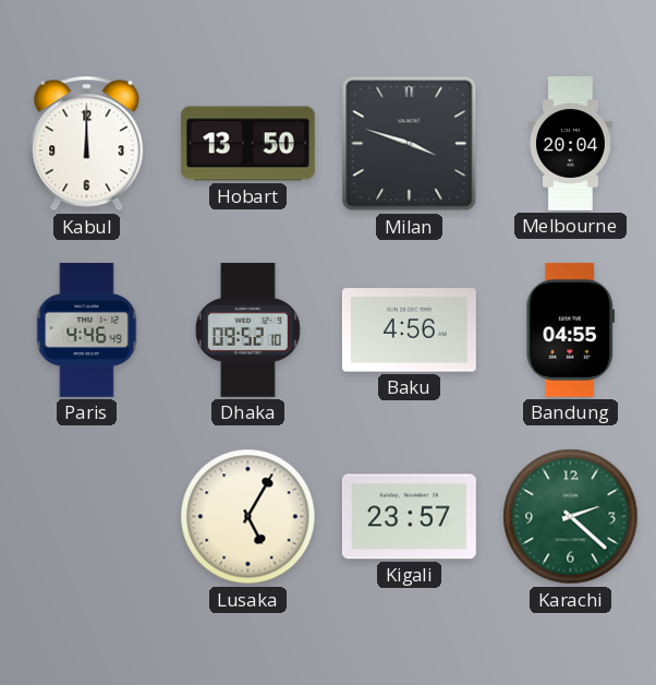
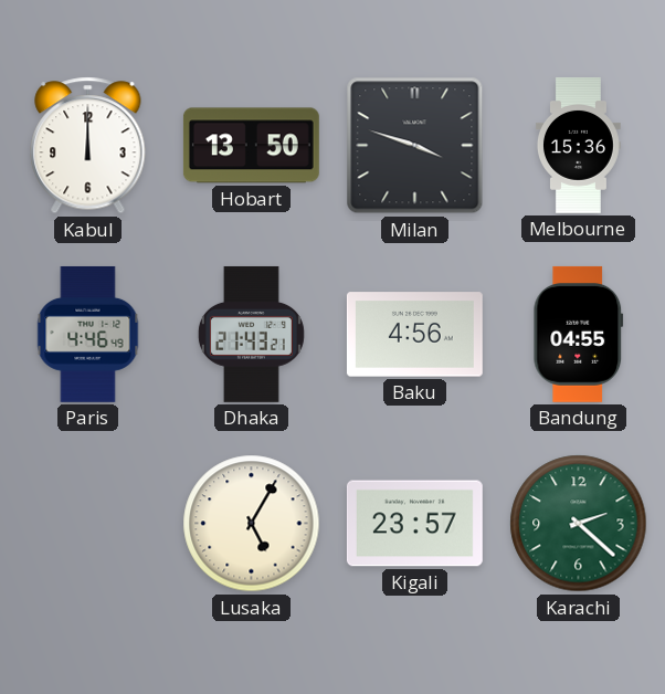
Melbourne: 20:04 -> 15:36 (578, 145)
Dhaka: 09:52 -> 21:43 (251, 334)
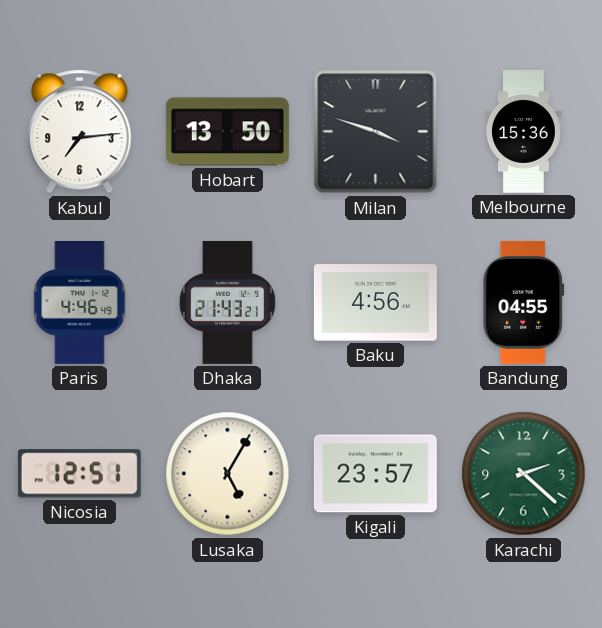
Kabul: 12:00 -> 7:14 (80, 132)
Nicosia: none -> 12:51 (79, 474)
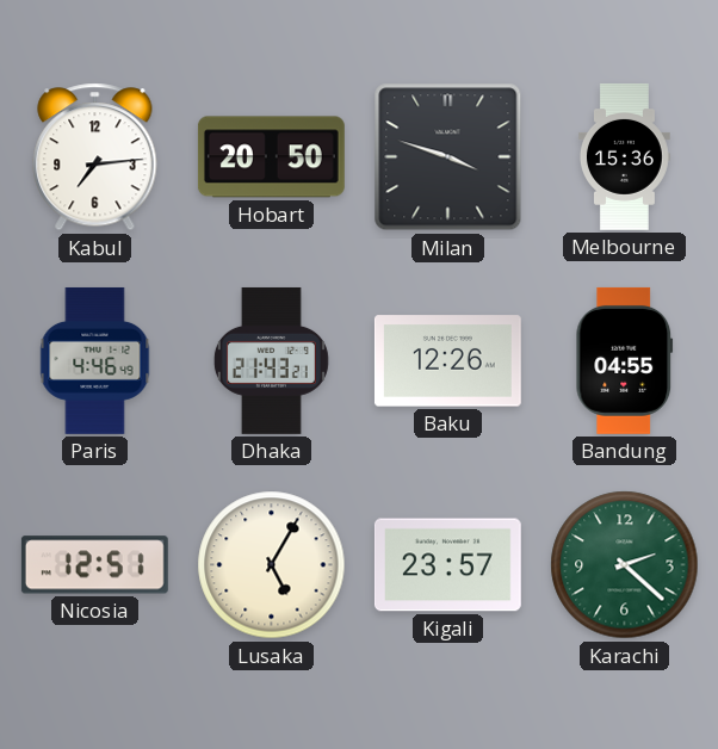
Hobart: 13:50 -> 20:50 (271, 157)
Baku: 4:56 -> 12:26 (447, 361)
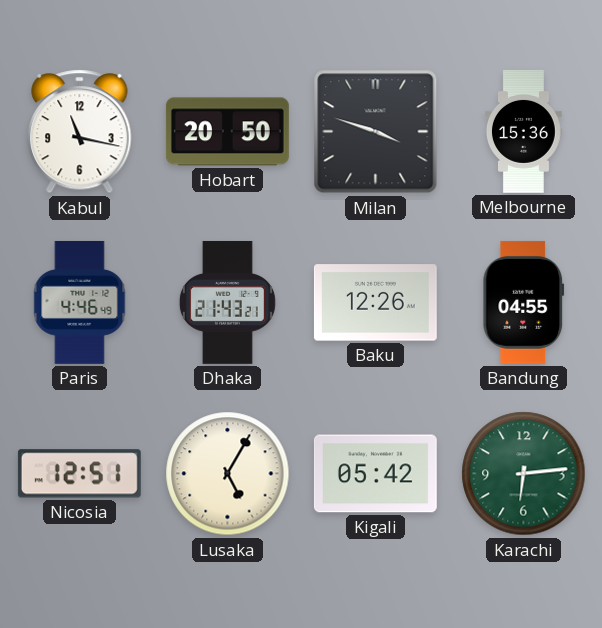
Kabul: 7:14 -> 11:17 (80, 132)
Kigali: 23:57 -> 05:42 (375, 474)
Karachi: 2:22 -> 6:14 (524, 474)
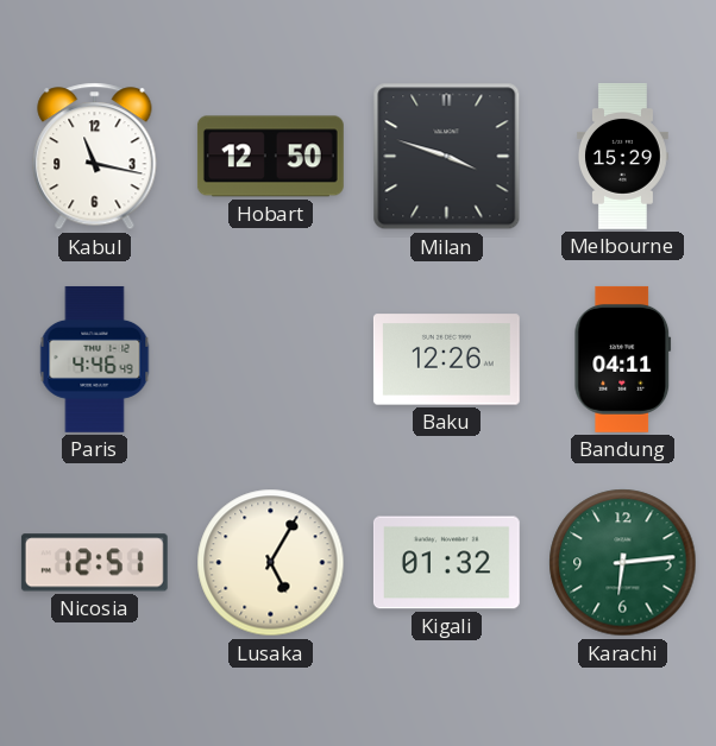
Hobart: 20:50 -> 12:50 (270, 157)
Melbourne: 15:36 -> 15:29 (622, 156)
Dhaka: 21:43 -> none (227, 302)
Bandung: 04:55 -> 04:11 (623, 359)
Kigali: 05:42 -> 01:32 (446, 563)
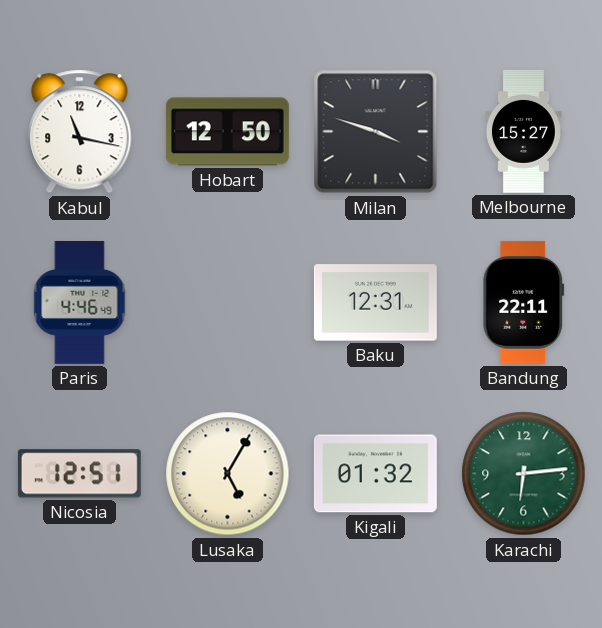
Melbourne: 15:29 -> 15:27 (523, 131)
Baku: 12:26 -> 12:31 (375, 303)
Bandung: 04:11 -> 22:11 (524, 302)
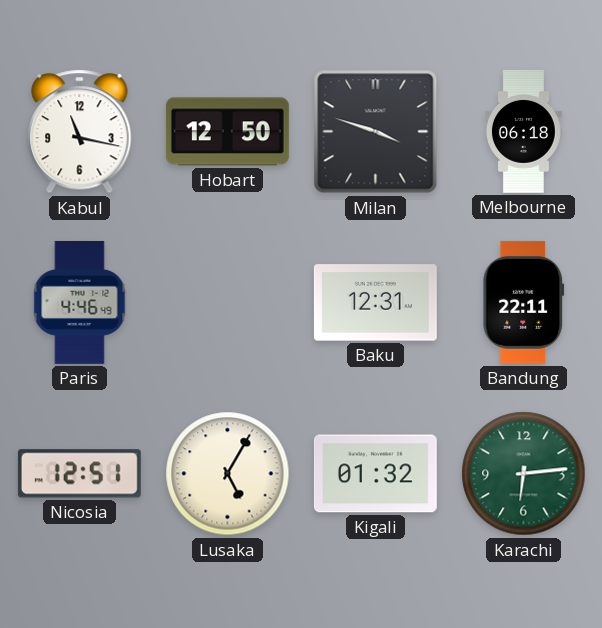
Melbourne: 15:27 -> 06:18 (523, 131)
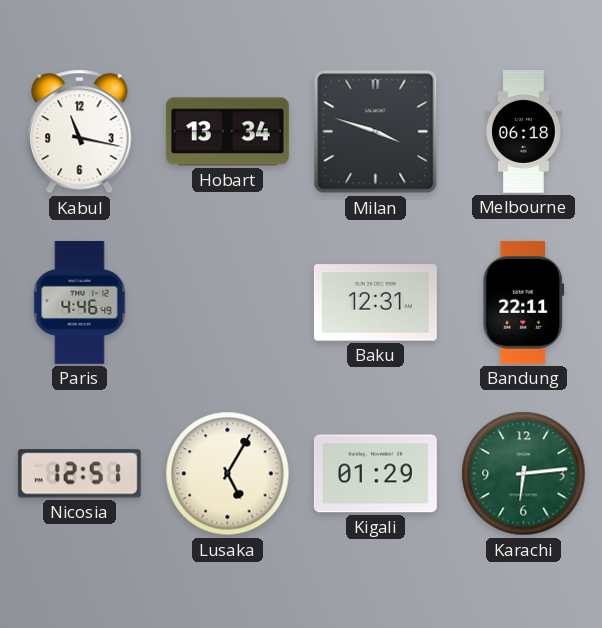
Hobart: 12:50 -> 13:34 (227, 132)
Kigali: 01:32 -> 01:29 (375, 474)
